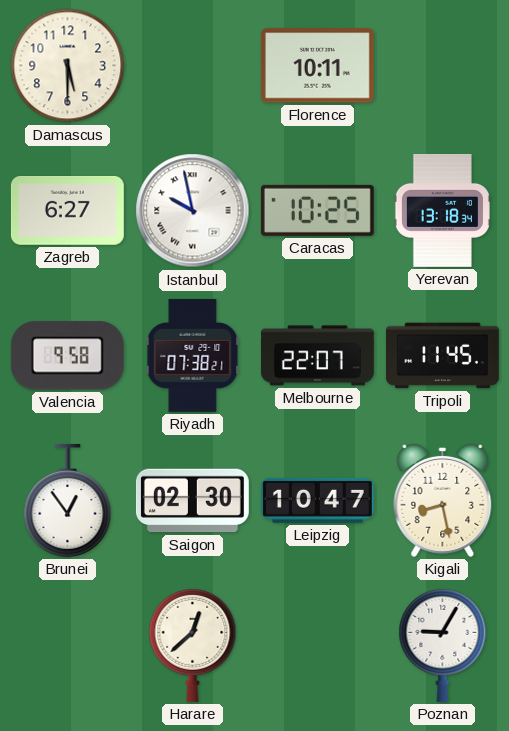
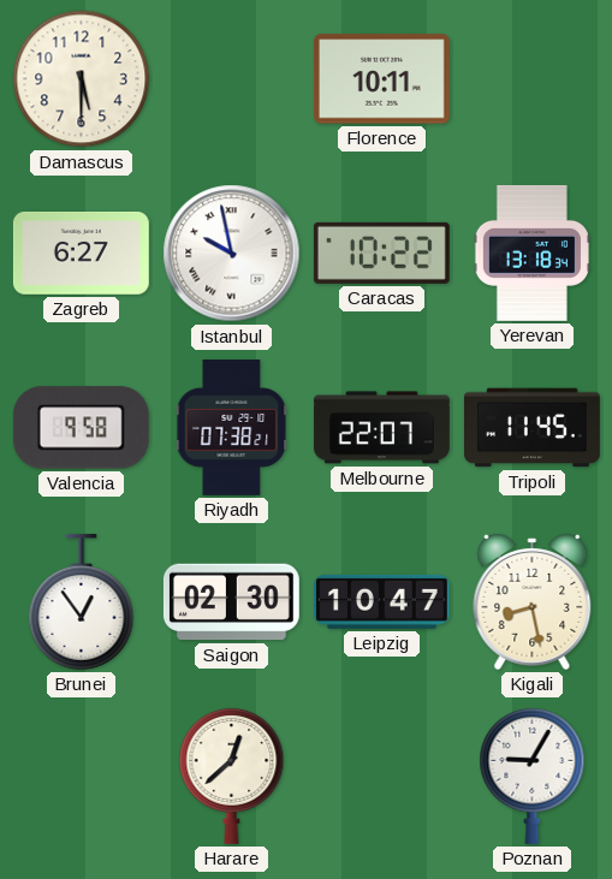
Caracas: 10:25 -> 10:22 (381, 253)
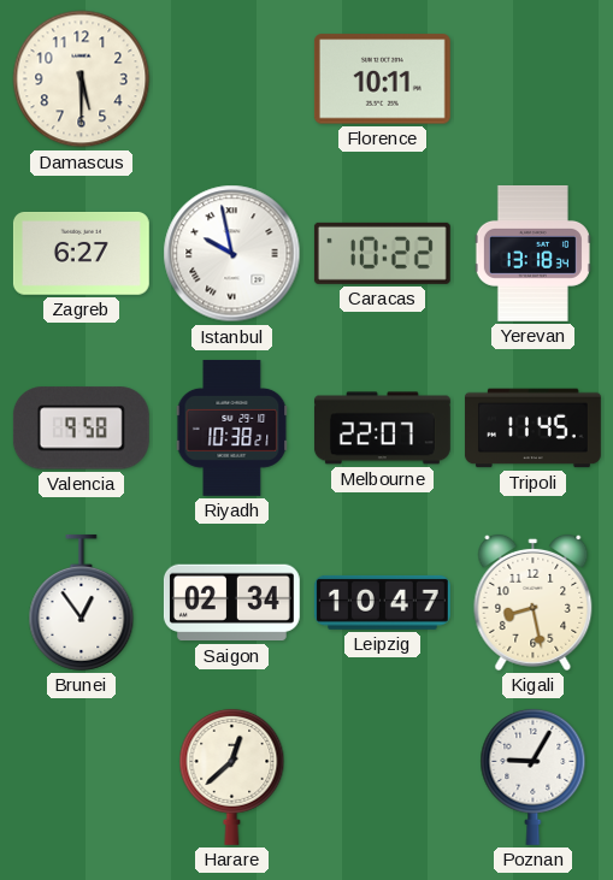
Riyadh: 07:38 -> 10:38 (232, 427)
Saigon: 02:30 -> 02:34 (231, 603)
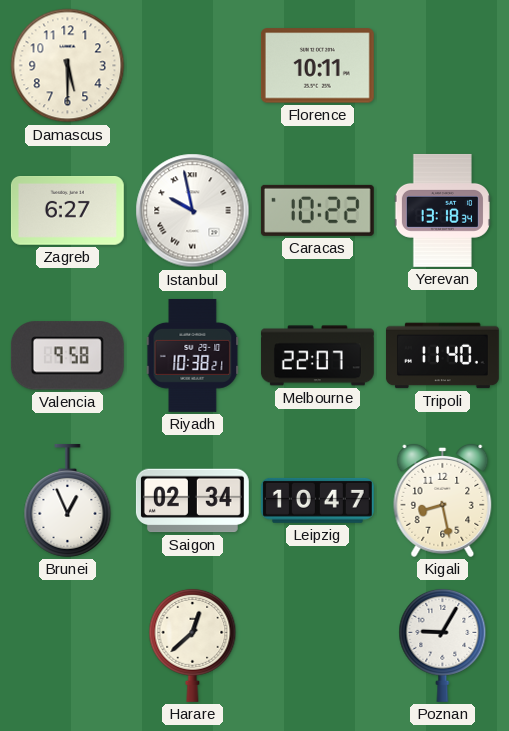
Tripoli: 11:45 -> 11:40 (442, 356)
Brunei: 12:54 -> 12:56 (68, 500)
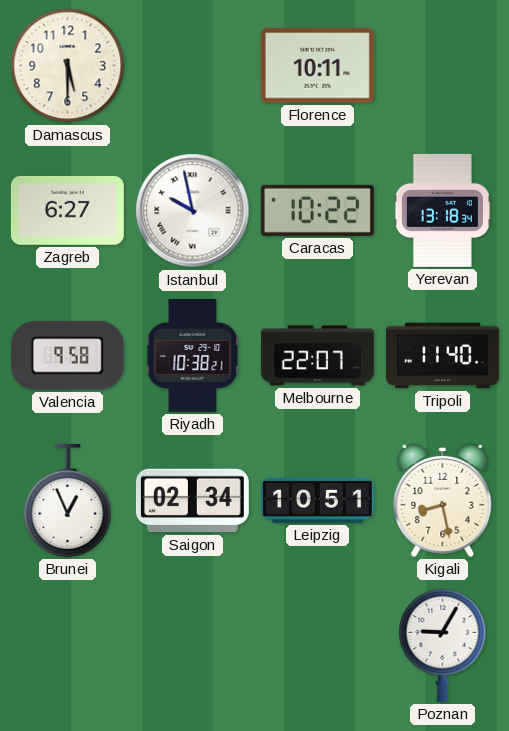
Leipzig: 10:47 -> 10:51 (317, 500)
Harare: 12:38 -> none (193, 645)
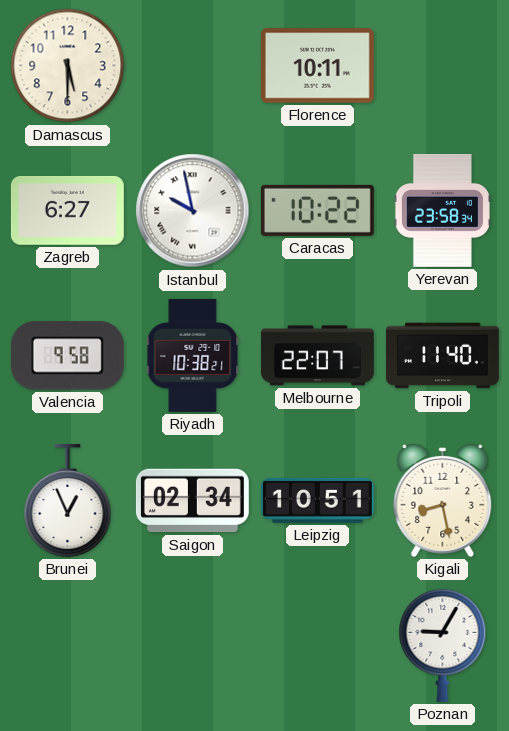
Yerevan: 13:18 -> 23:58 (442, 211)
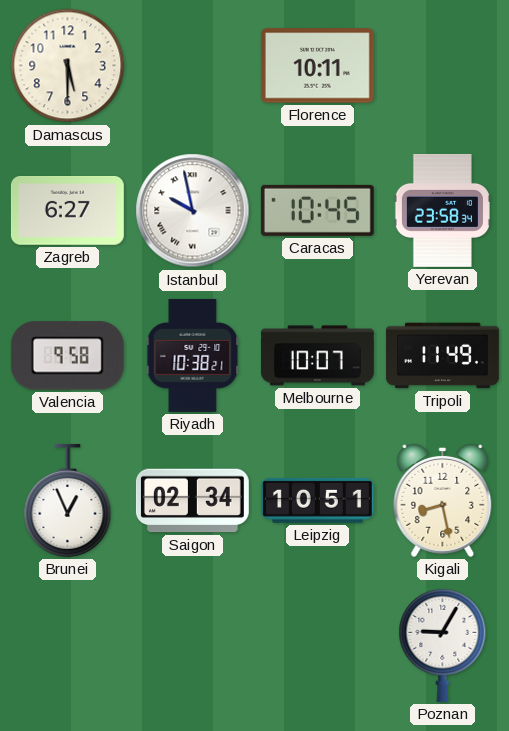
Caracas: 10:22 -> 10:45 (317, 210)
Melbourne: 22:07 -> 10:07 (317, 356)
Tripoli: 11:40 -> 11:49 (442, 356)
